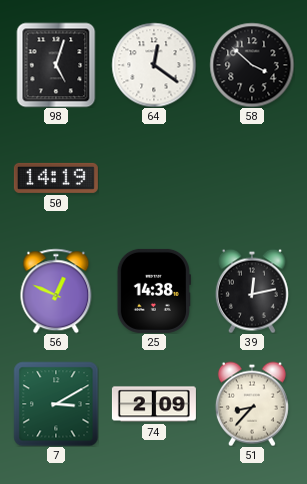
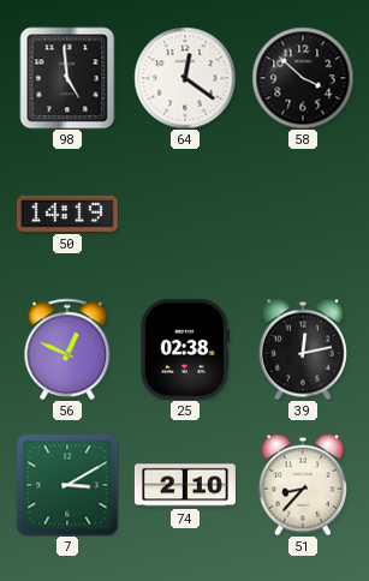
98: 5:03 -> 4:59 (67, 78)
25: 14:38 -> 02:38 (185, 349)
74: 2:09 -> 2:10 (185, 485)
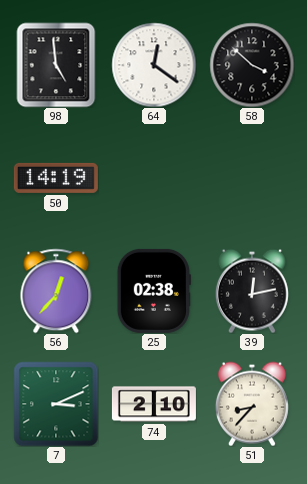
56: 12:49 -> 12:37 (56, 291)
7: 3:10 -> 3:11 (56, 404)
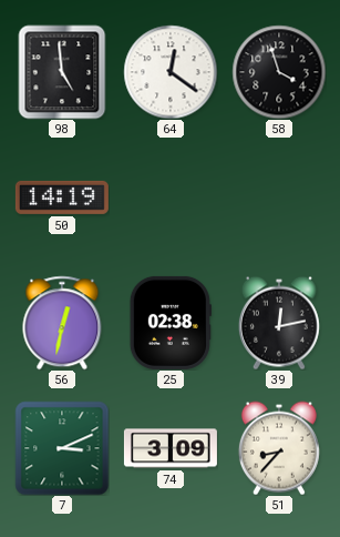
58: 3:52 -> 3:57 (279, 72)
56: 12:37 -> 12:32 (62, 323)
74: 2:10 -> 3:09 (171, 448)
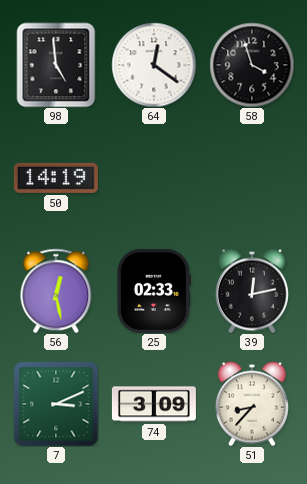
56: 12:32 -> 12:28 (56, 291)
25: 02:38 -> 02:33 (154, 291)
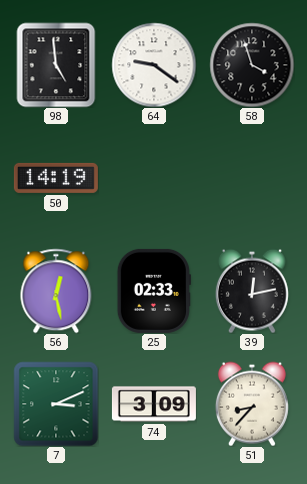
64: 12:21 -> 9:21 (154, 65)
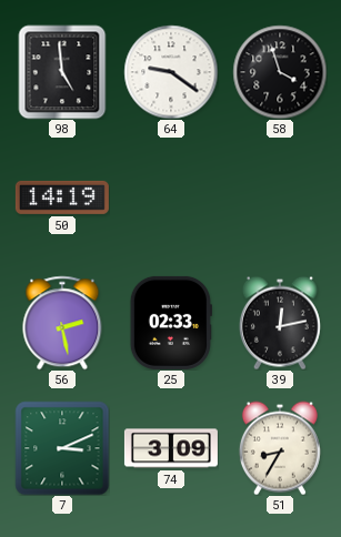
56: 12:28 -> 2:28 (62, 323)
51: 8:37 -> 8:35 (280, 448)
